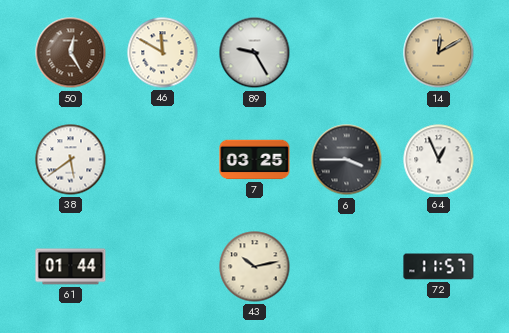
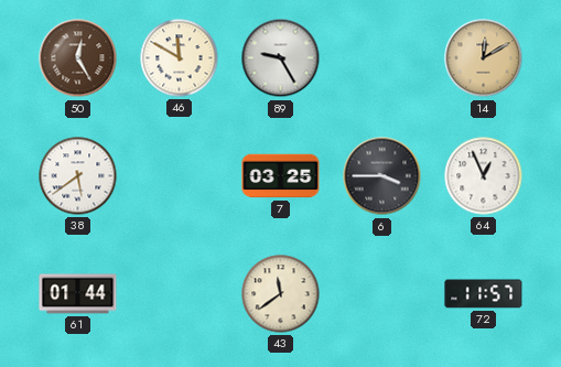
43: 10:13 -> 11:39 (281, 294)
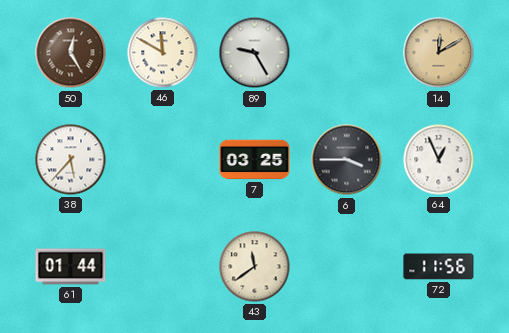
38: 5:39 -> 5:37 (71, 160)
72: 11:57 -> 11:56 (439, 267)
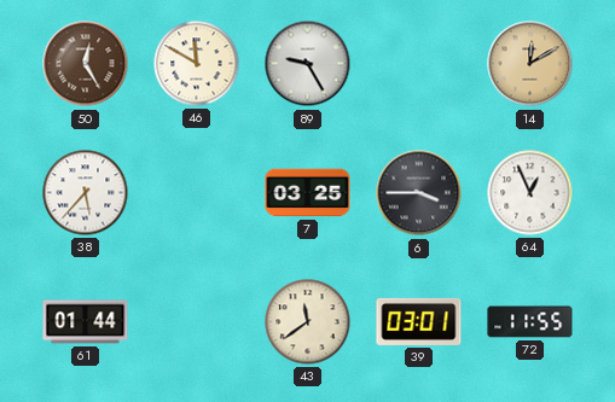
39: none -> 03:01 (419, 321)
72: 11:56 -> 11:55 (530, 322)
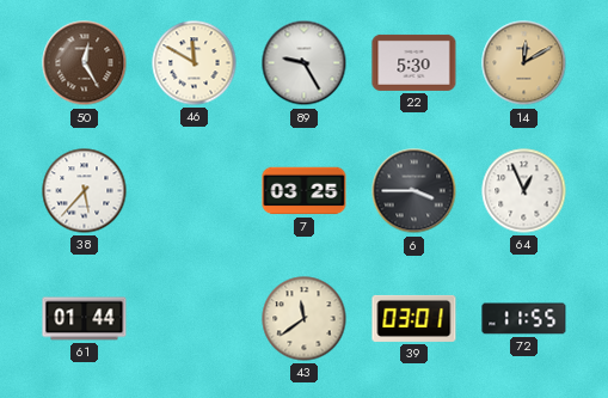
22: none -> 5:30 (414, 62)
